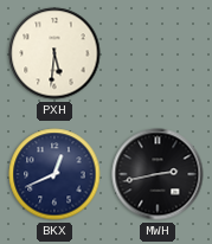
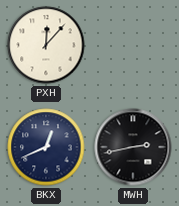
PXH: 5:31 -> 12:07 (46, 45)
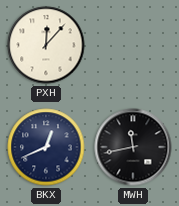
MWH: 2:43 -> 11:43 (133, 147)
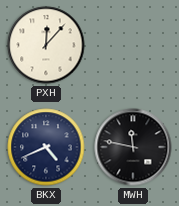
BKX: 12:41 -> 4:41 (46, 147)
MWH: 11:43 -> 11:47 (133, 147)
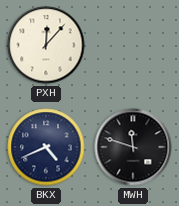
MWH: 11:47 -> 11:48 (133, 147)
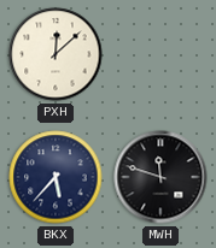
PXH: 12:07 -> 12:08 (56, 54)
BKX: 4:41 -> 5:37 (56, 177)
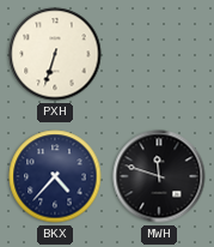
PXH: 12:08 -> 6:33 (55, 54)
BKX: 5:37 -> 4:37 (55, 176)
